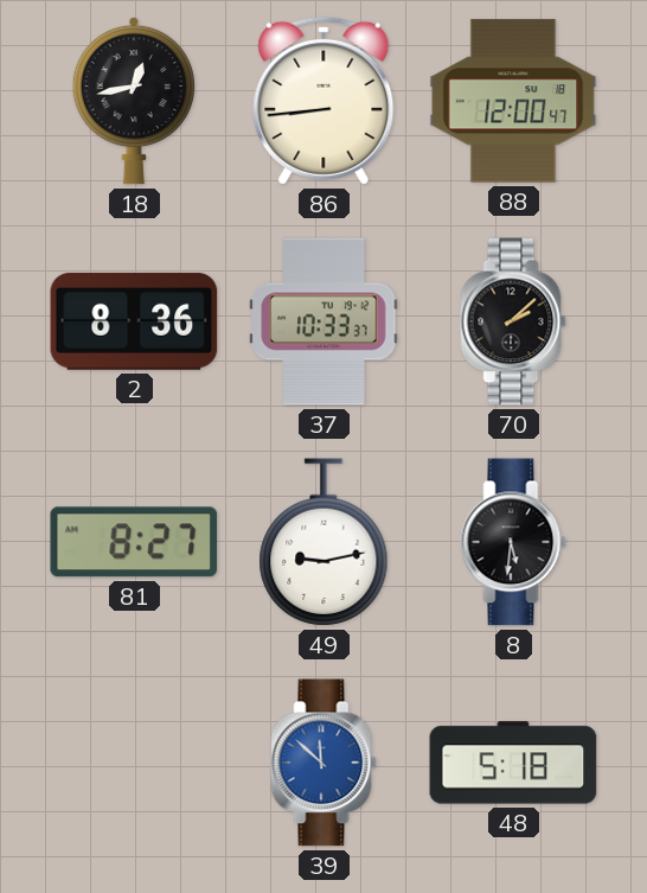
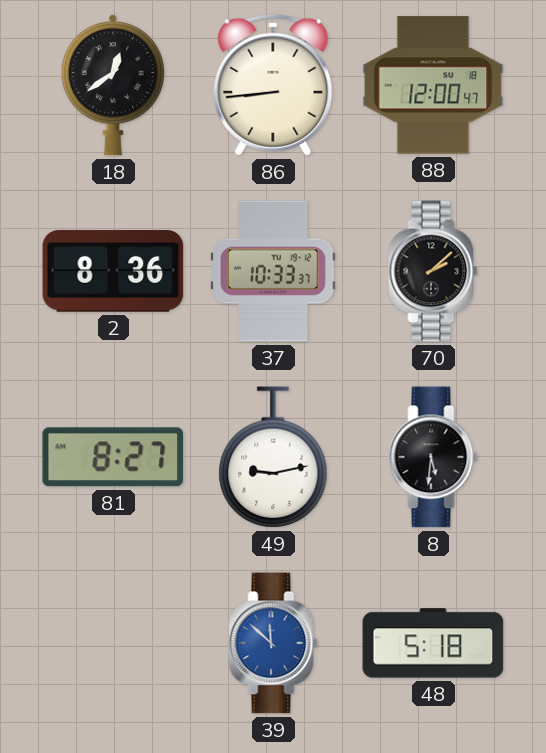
18: 12:43 -> 12:39 (113, 85)
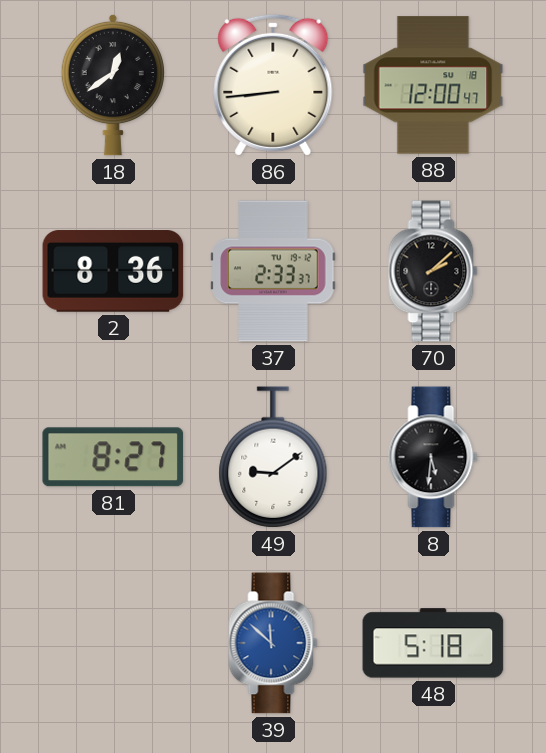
37: 10:33 -> 2:33 (273, 271)
49: 9:13 -> 9:09 (273, 457)
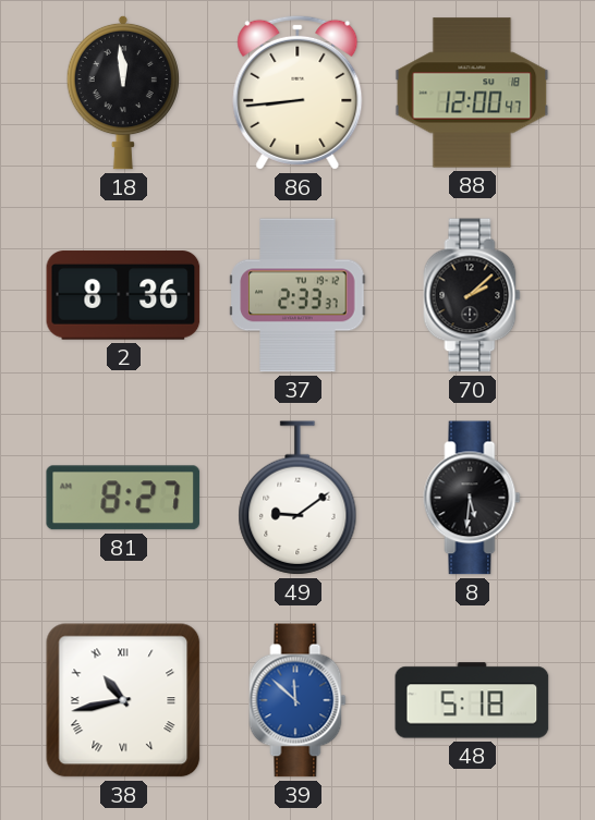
18: 12:39 -> 11:59 (123, 93)
38: none -> 10:43 (123, 700)
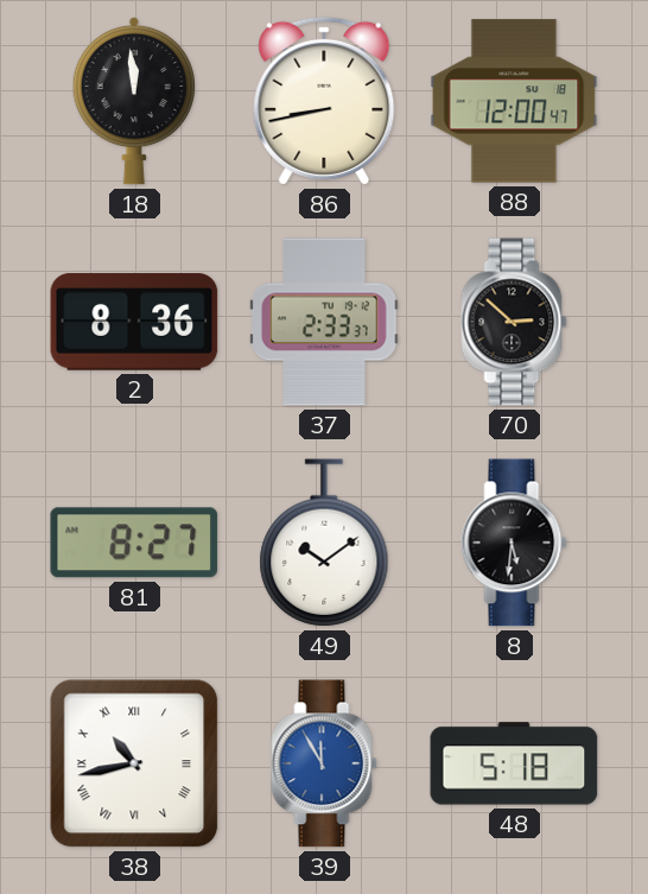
86: 8:44 -> 8:43 (324, 101)
70: 2:08 -> 2:52 (514, 322)
49: 9:09 -> 10:09 (324, 543)
39: 11:52 -> 11:55 (324, 763)
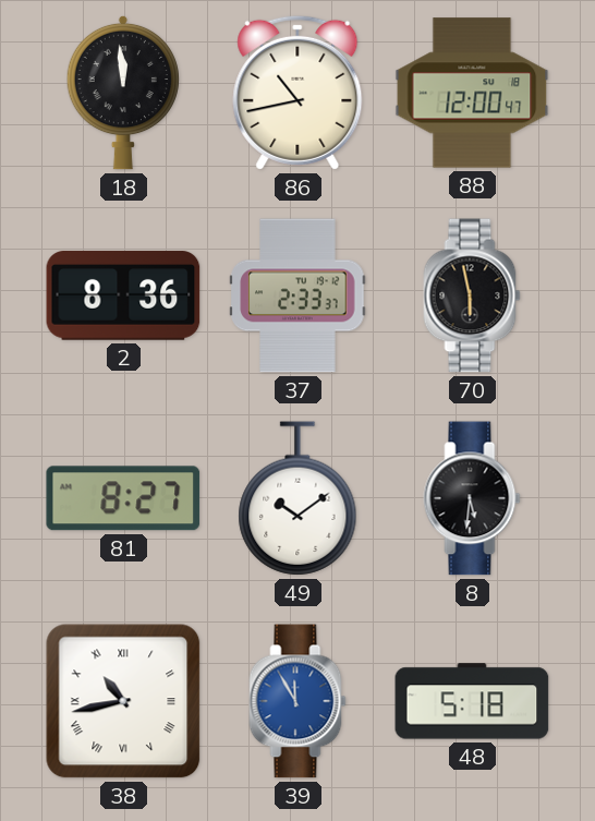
86: 8:43 -> 10:43 (297, 93)
70: 2:52 -> 5:58 (472, 295)
